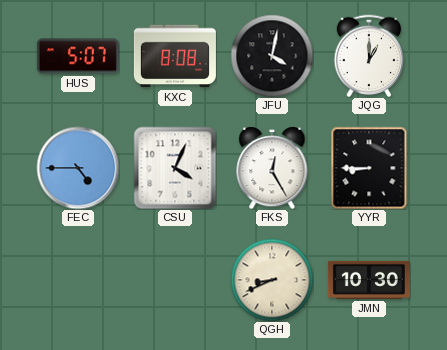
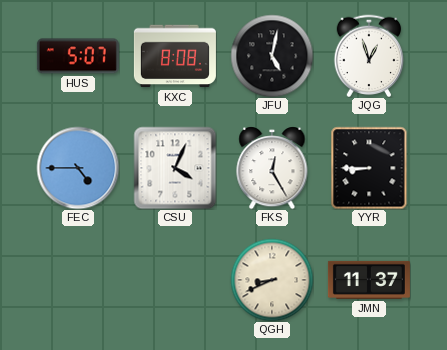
JFU: 4:02 -> 5:02 (272, 56)
JQG: 1:00 -> 12:57 (369, 56)
JMN: 10:30 -> 11:37 (369, 280)
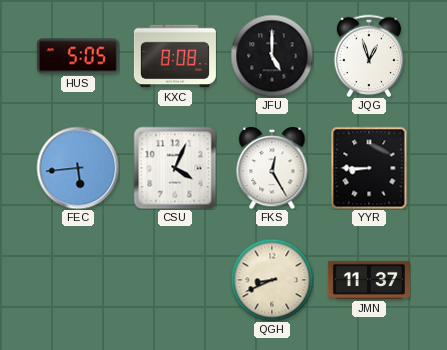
HUS: 5:07 -> 5:05 (78, 56)
JFU: 5:02 -> 5:00 (272, 56)
FEC: 4:45 -> 5:44 (78, 168)
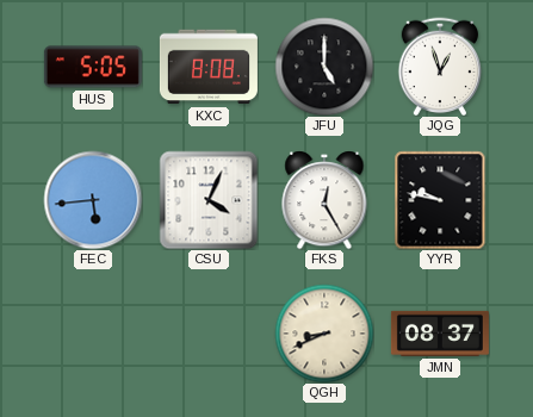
YYR: 8:45 -> 9:47 (440, 200)
JMN: 11:37 -> 08:37 (440, 334)
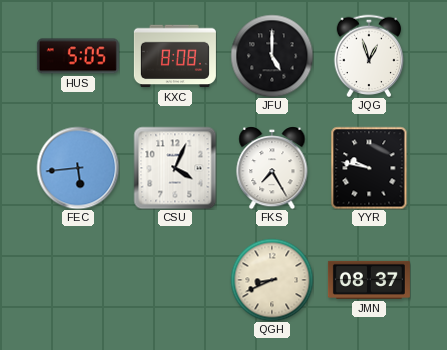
FKS: 12:25 -> 7:25 (272, 168)
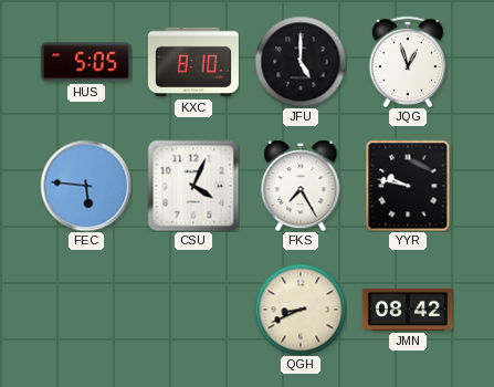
KXC: 8:08 -> 8:10 (193, 62)
FEC: 5:44 -> 5:46 (86, 186)
JMN: 08:37 -> 08:42 (408, 310)
